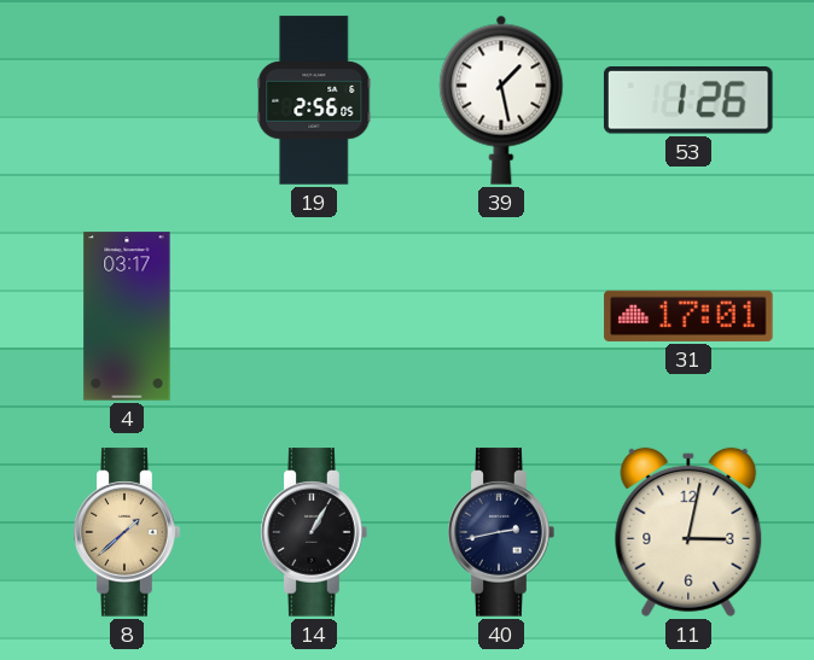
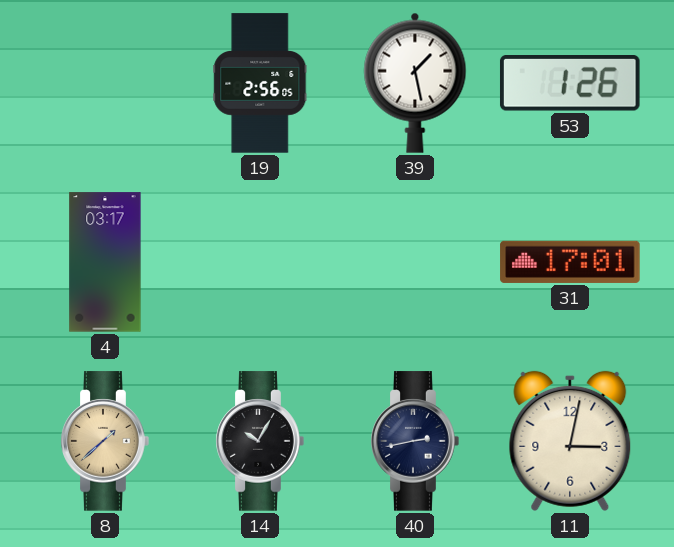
14: 1:05 -> 10:05 (260, 441)
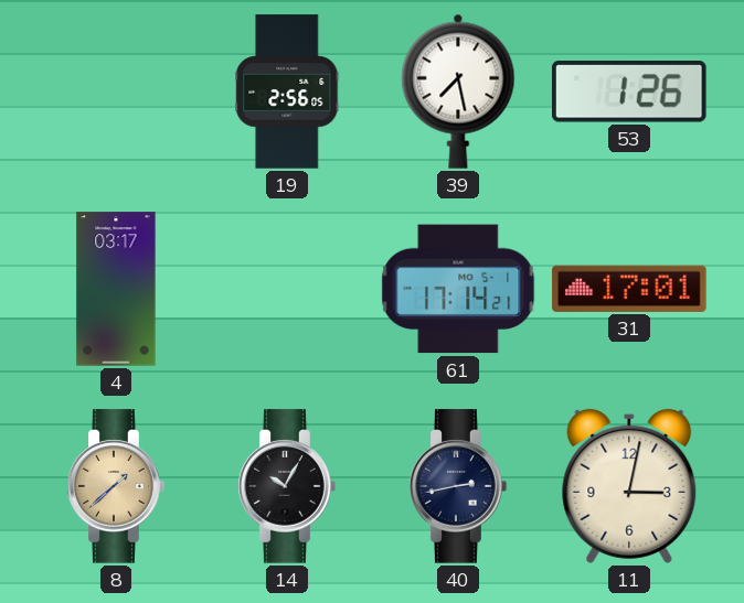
39: 1:28 -> 7:28 (458, 91)
61: none -> 17:14 (458, 289)
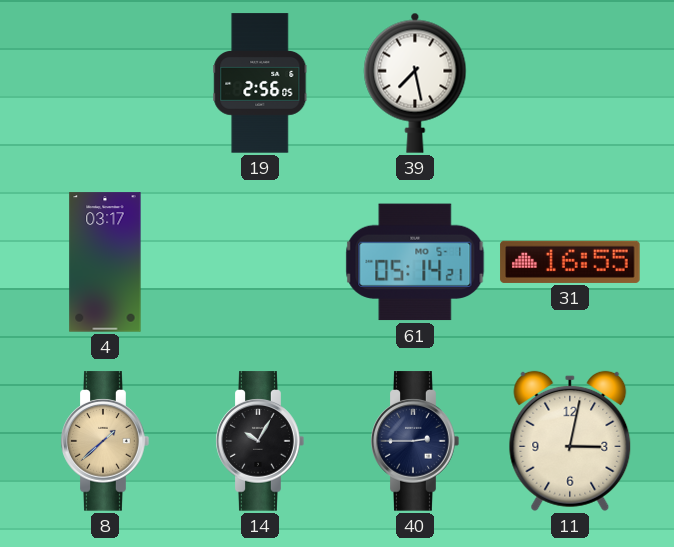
53: 1:26 -> none (629, 93)
61: 17:14 -> 05:14 (415, 262)
31: 17:01 -> 16:55 (570, 262)
40: 2:43 -> 2:45 (415, 441)
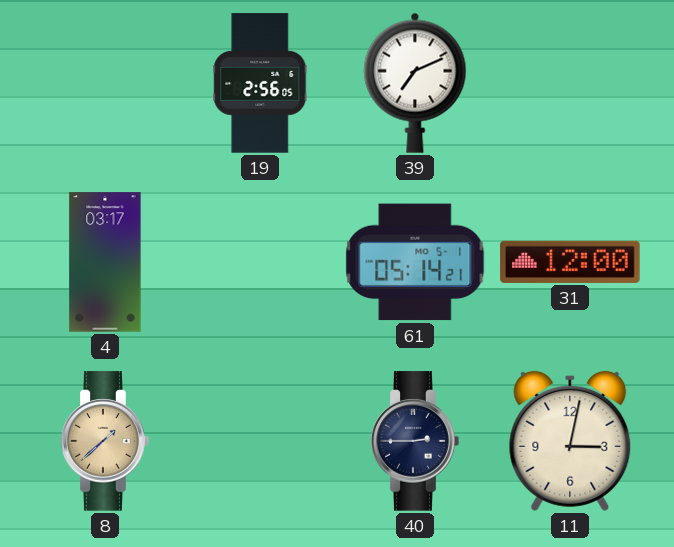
39: 7:28 -> 7:11 (415, 83)
31: 16:55 -> 12:00 (570, 262)
14: 10:05 -> none (260, 441)
